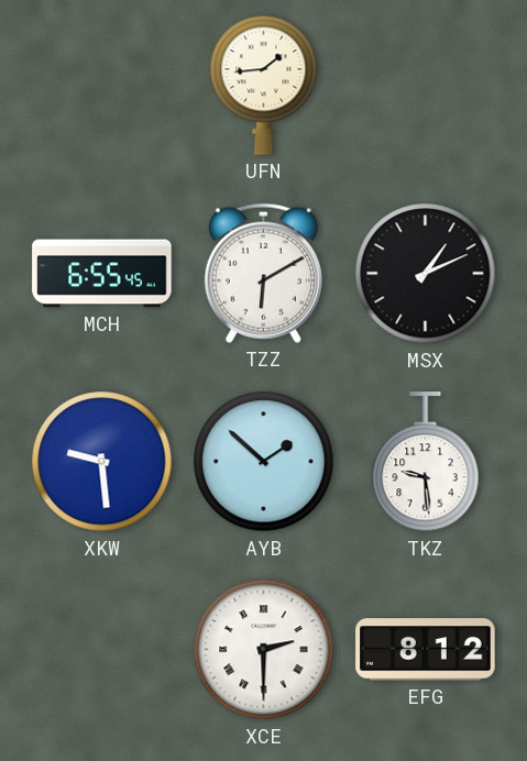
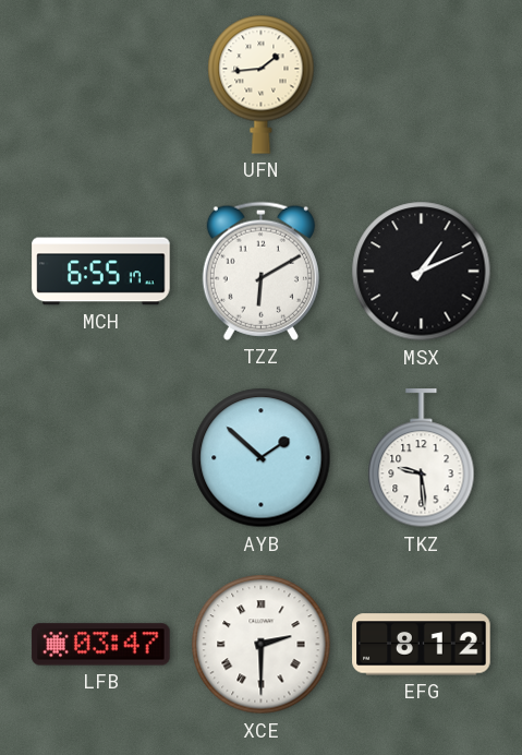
MCH: 6:55:45 -> 6:55:17 (101, 272)
XKW: 9:29 -> none (102, 462)
LFB: none -> 03:47 (101, 645)
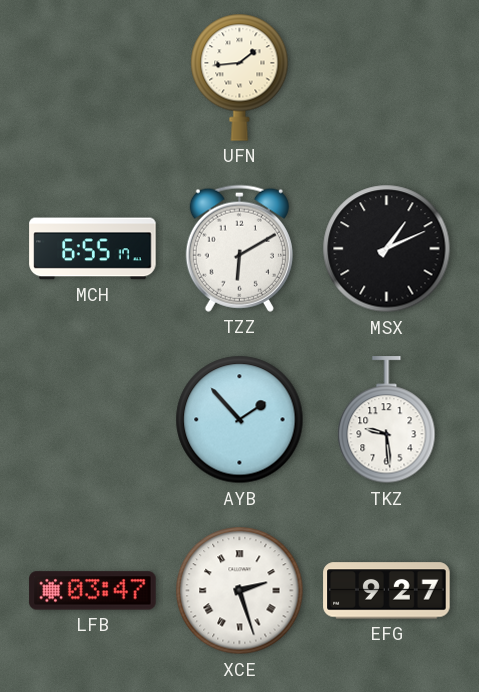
AYB: 1:52 -> 1:53 (240, 420)
XCE: 2:30 -> 2:27 (240, 591)
EFG: 8:12 -> 9:27 (387, 591)
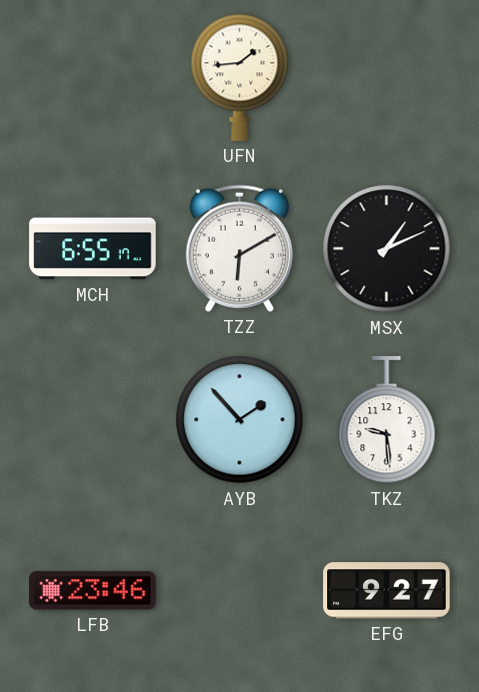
LFB: 03:47 -> 23:46 (93, 591)
XCE: 2:27 -> none (240, 591)
